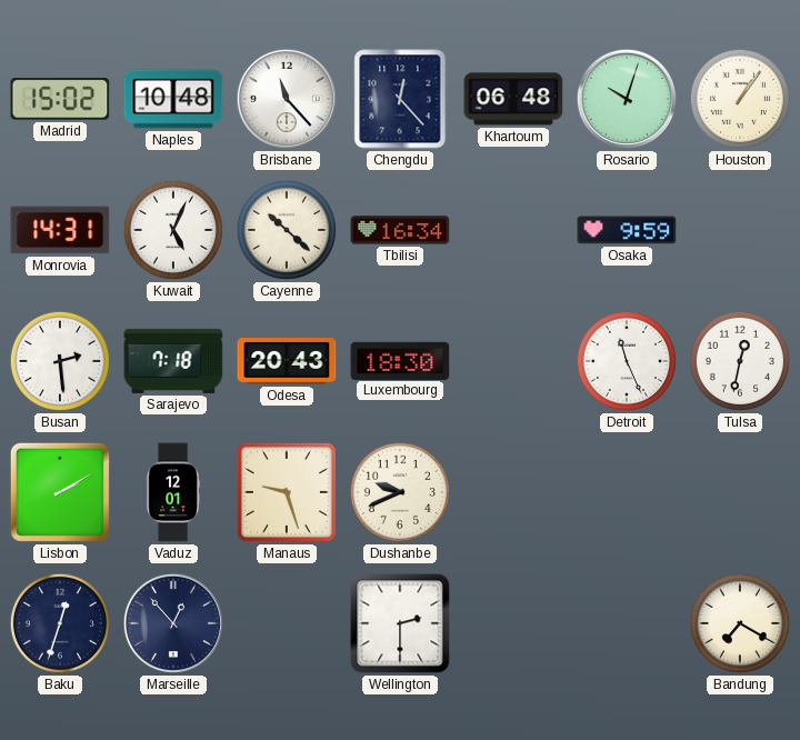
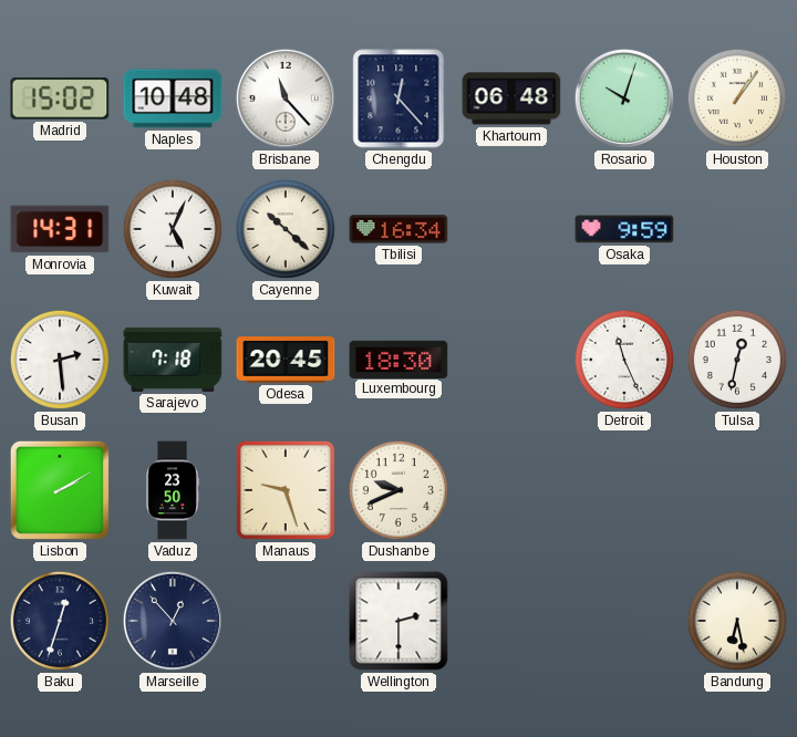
Odesa: 20:43 -> 20:45 (286, 361)
Vaduz: 12:01 -> 23:50 (173, 490)
Bandung: 7:20 -> 6:28 (737, 621)
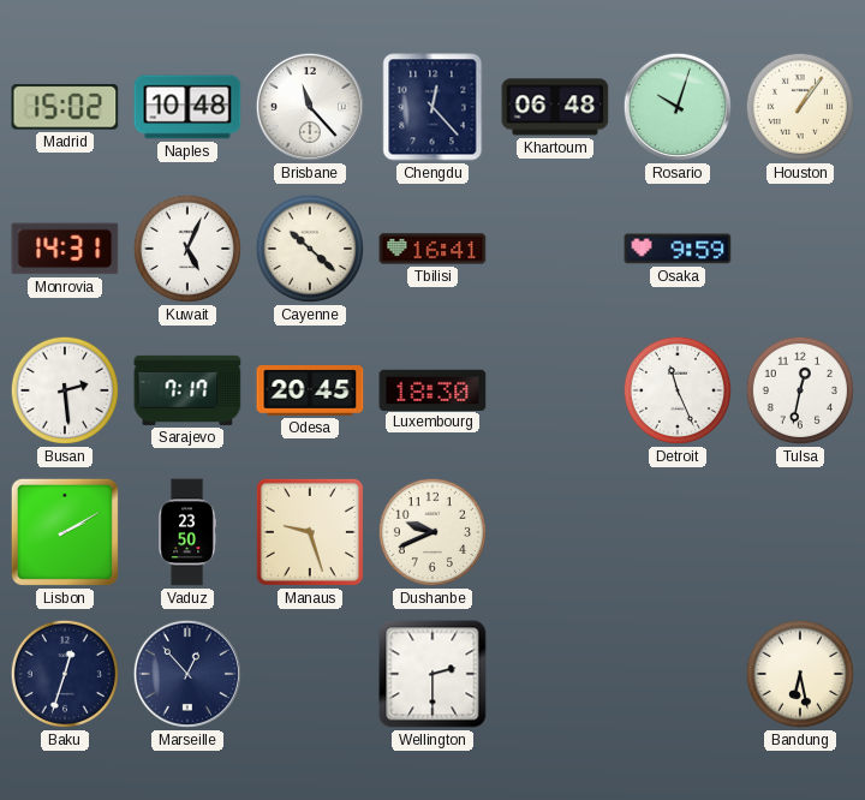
Tbilisi: 16:34 -> 16:41 (432, 249)
Sarajevo: 7:18 -> 7:17 (187, 390)
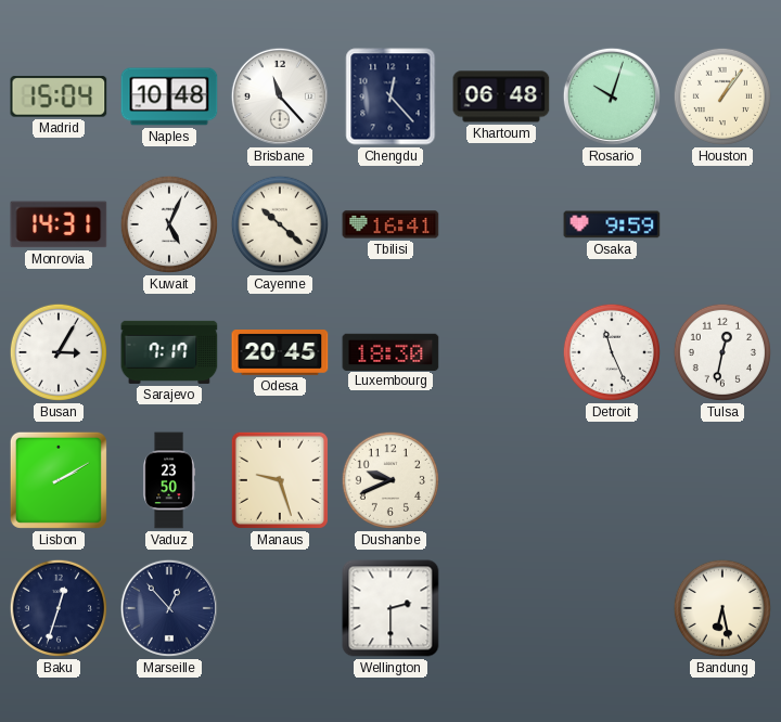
Madrid: 15:02 -> 15:04 (59, 96)
Busan: 2:29 -> 3:05 (59, 352)
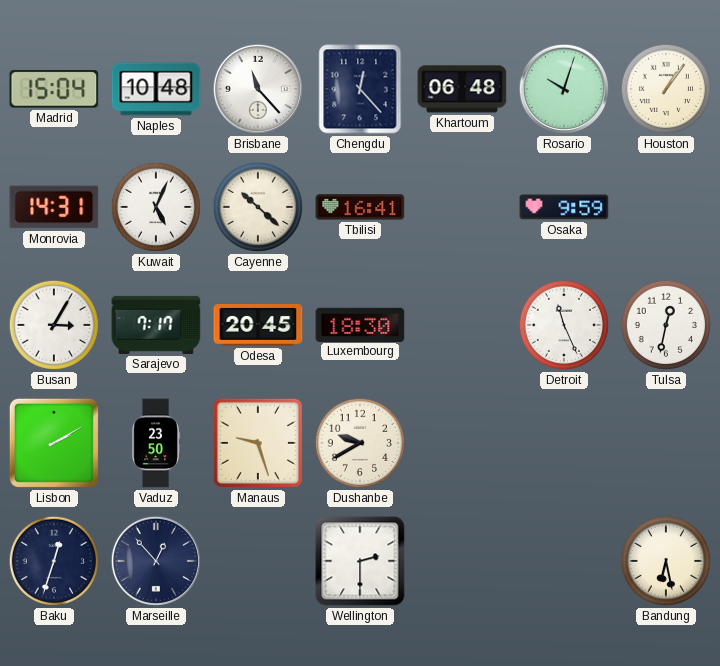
Dushanbe: 9:41 -> 9:40 (360, 443)
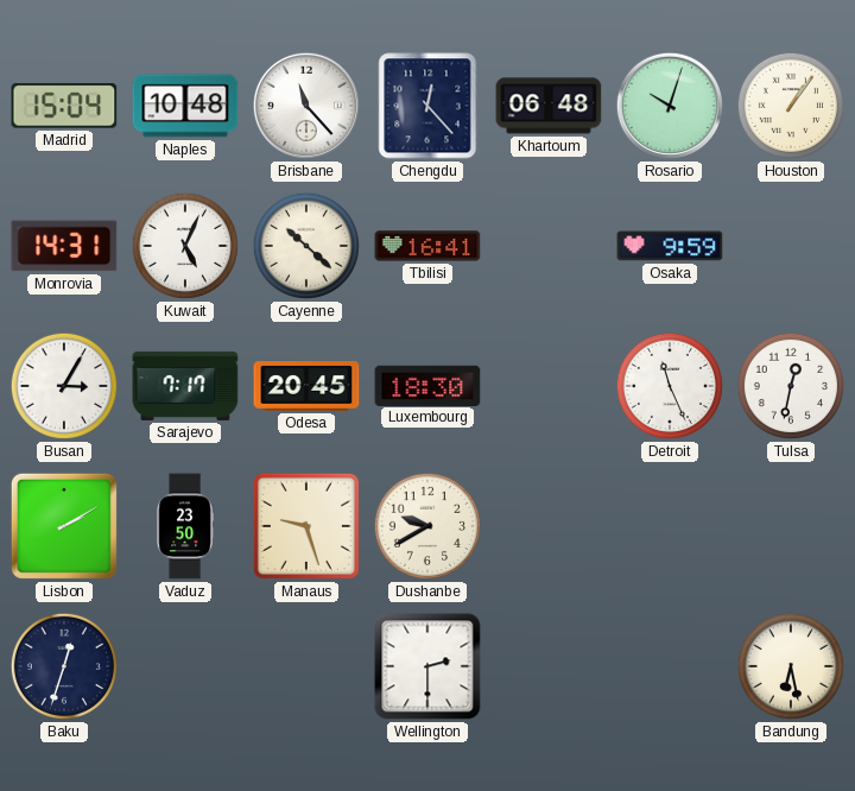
Marseille: 12:53 -> none (156, 561)
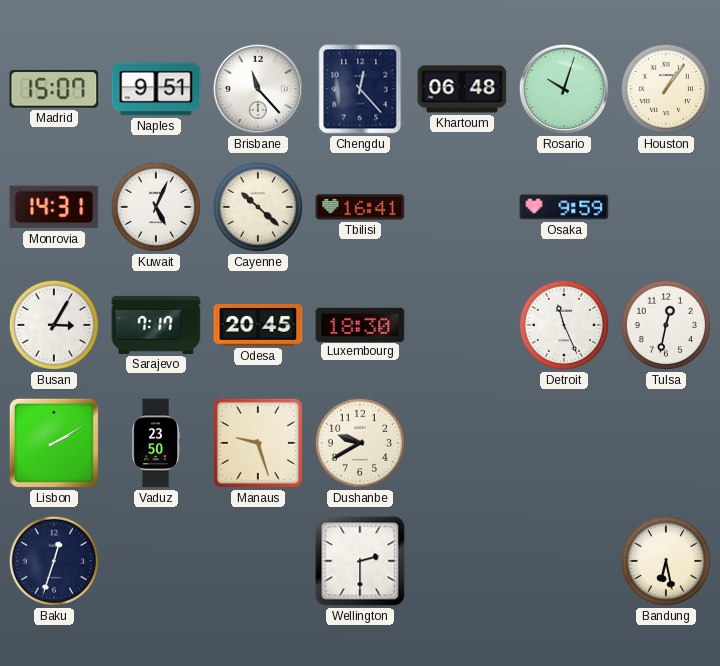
Madrid: 15:04 -> 15:07 (54, 89)
Naples: 10:48 -> 9:51 (156, 89)
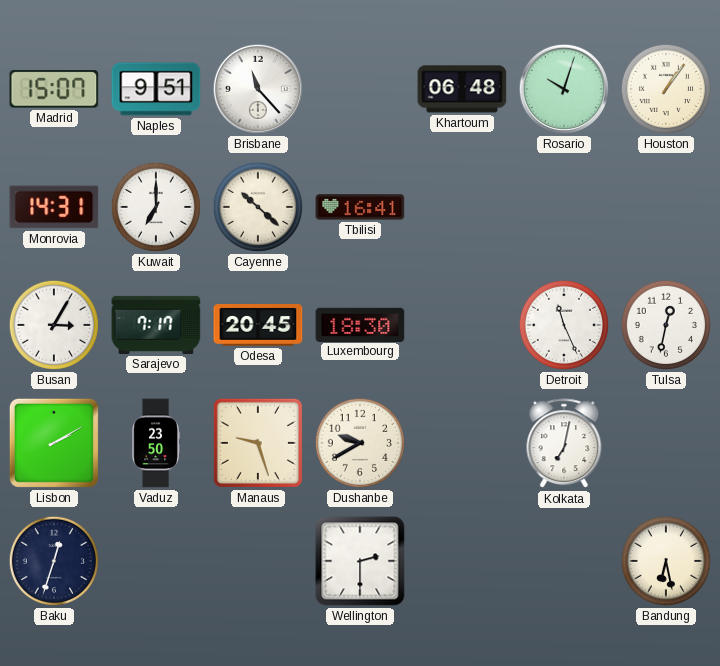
Chengdu: 12:23 -> none (360, 89)
Kuwait: 5:04 -> 7:00 (156, 207)
Osaka: 9:59 -> none (564, 207)
Kolkata: none -> 7:02 (564, 444)
